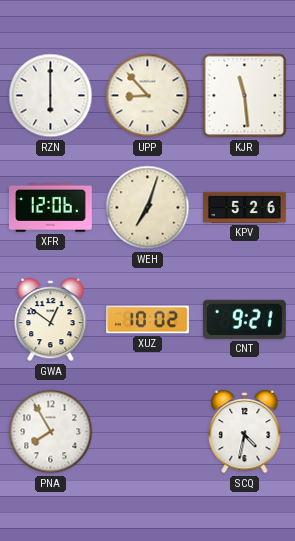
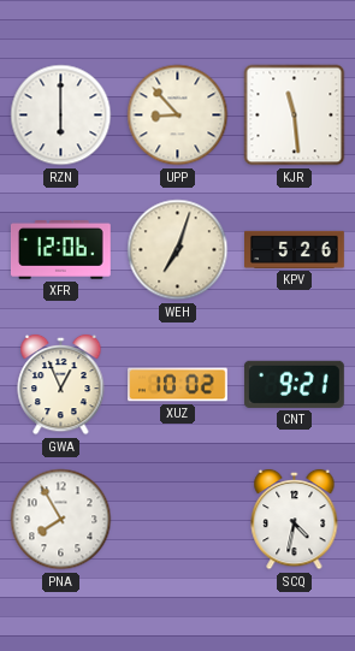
GWA: 12:51 -> 12:56 (61, 385)
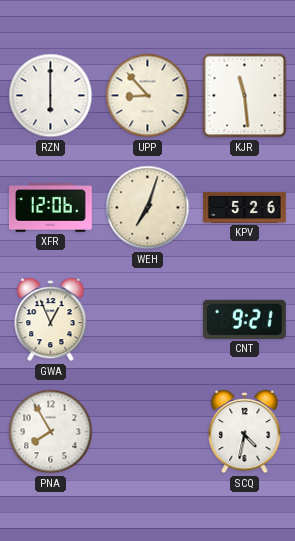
XUZ: 10:02 -> none (178, 385)
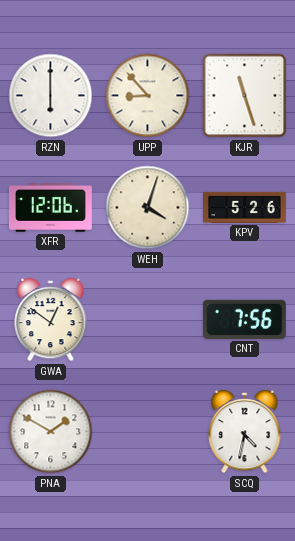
KJR: 11:29 -> 11:27 (245, 96)
WEH: 7:03 -> 4:03 (148, 208)
GWA: 12:56 -> 12:51 (51, 320)
CNT: 9:21 -> 7:56 (244, 319)
PNA: 7:55 -> 1:50 (51, 432)
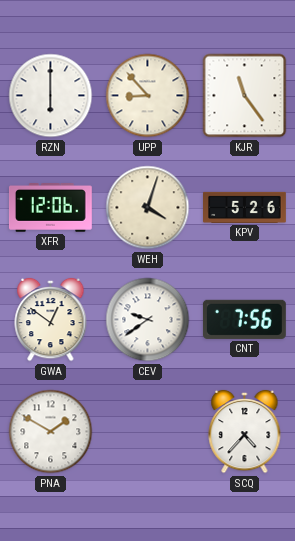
KJR: 11:27 -> 11:24 (245, 96)
CEV: none -> 9:39 (148, 320)
SCQ: 4:32 -> 4:37 (245, 432)
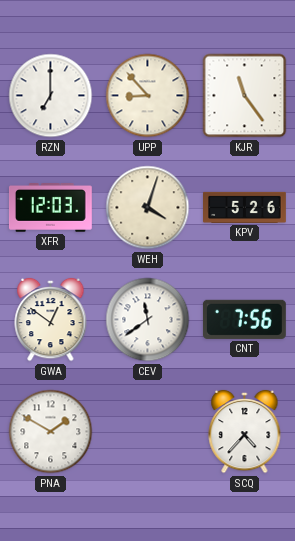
RZN: 6:00 -> 7:00 (51, 96)
XFR: 12:06 -> 12:03 (50, 208)
CEV: 9:39 -> 11:39 (148, 320)
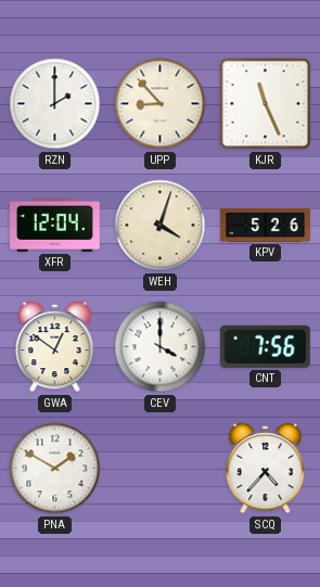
RZN: 7:00 -> 2:00 (55, 104)
KJR: 11:24 -> 11:26 (266, 104)
XFR: 12:03 -> 12:04 (54, 226)
CEV: 11:39 -> 4:00 (161, 347)
